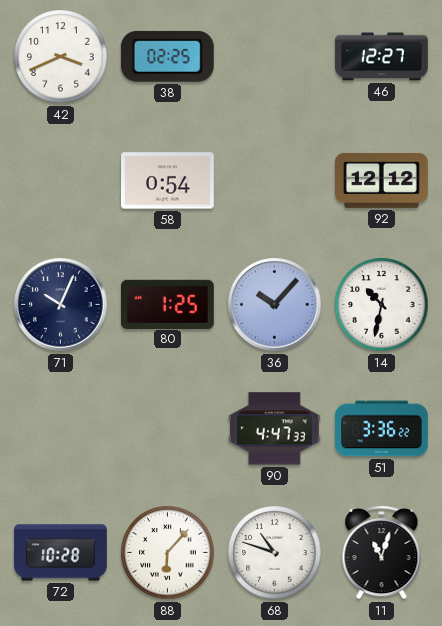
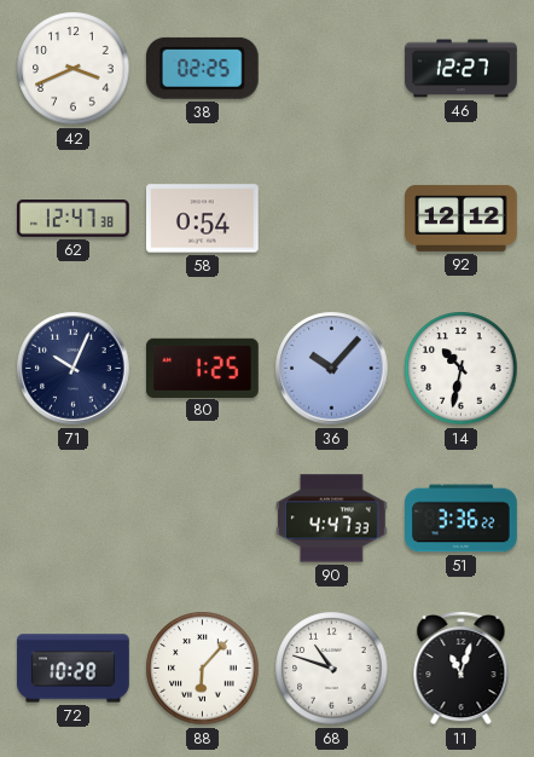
62: none -> 12:47 (74, 219)
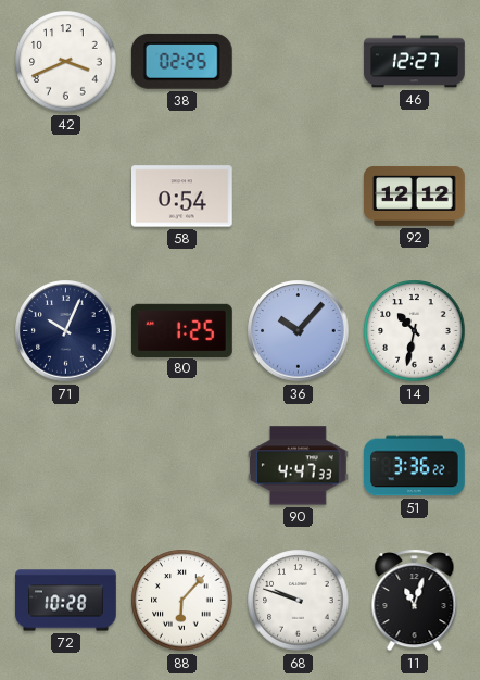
62: 12:47 -> none (74, 219)
68: 10:48 -> 9:48 (299, 601)
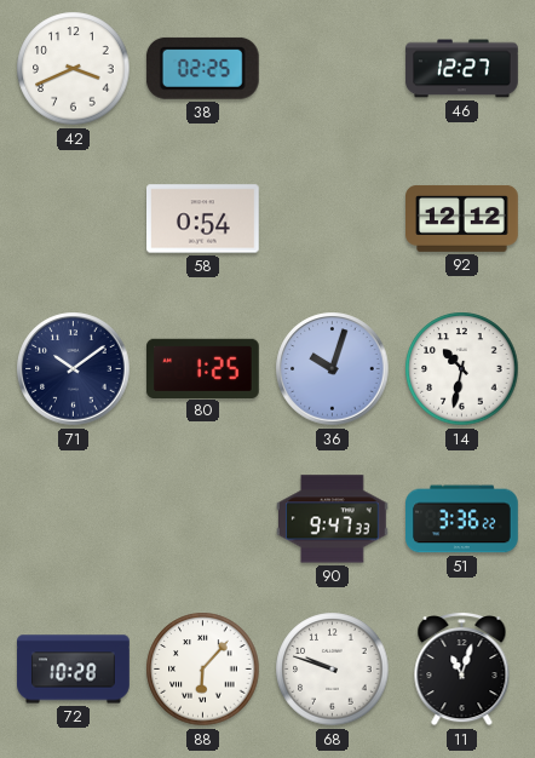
71: 10:04 -> 10:09 (74, 369)
36: 10:07 -> 10:03 (333, 369)
90: 4:47 -> 9:47 (332, 519)
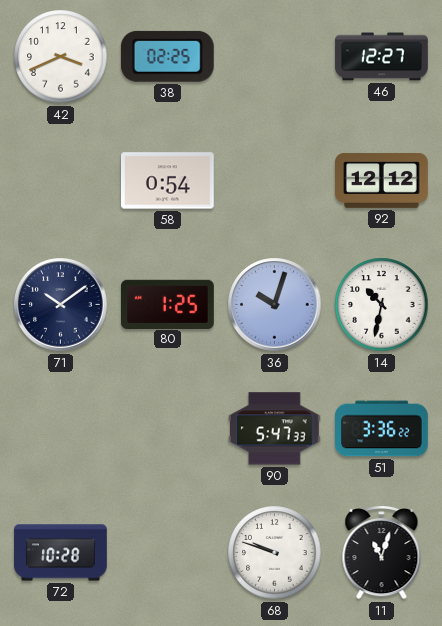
90: 9:47 -> 5:47 (274, 429)
88: 6:07 -> none (203, 670)
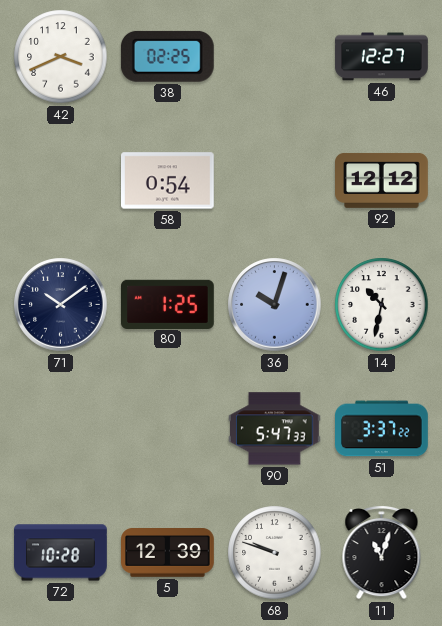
51: 3:36 -> 3:37 (382, 429)
5: none -> 12:39 (168, 553)
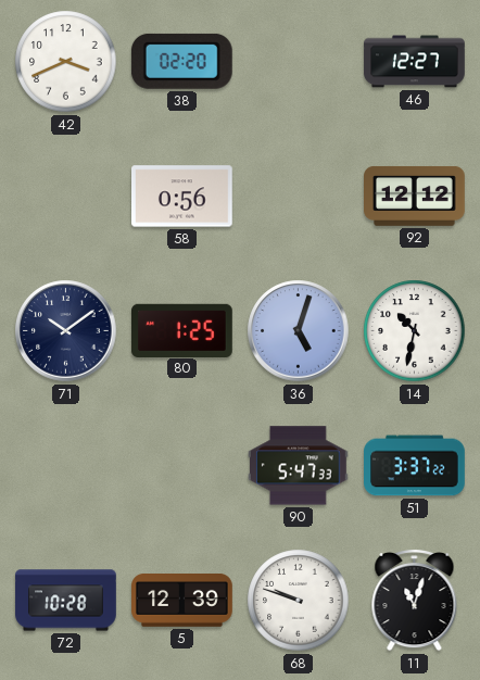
38: 02:25 -> 02:20 (181, 61)
58: 0:54 -> 0:56 (182, 197)
36: 10:03 -> 5:03 (299, 331)
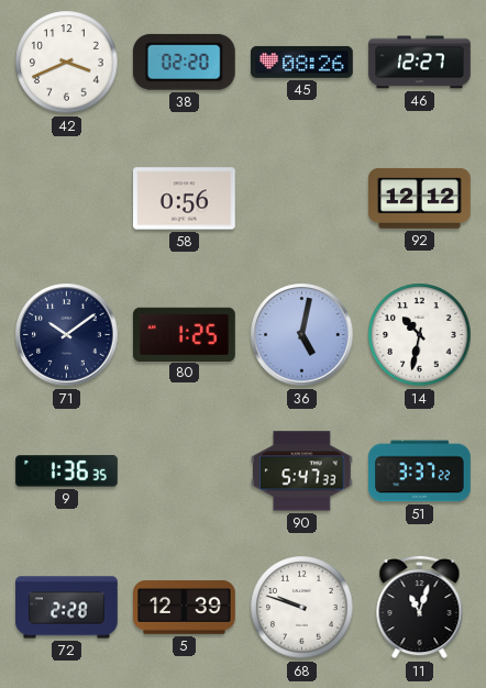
45: none -> 08:26 (302, 62)
36: 5:03 -> 5:02 (302, 335)
9: none -> 1:36 (67, 471)
72: 10:28 -> 2:28 (67, 608)
